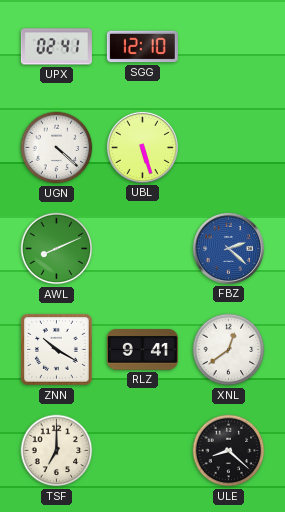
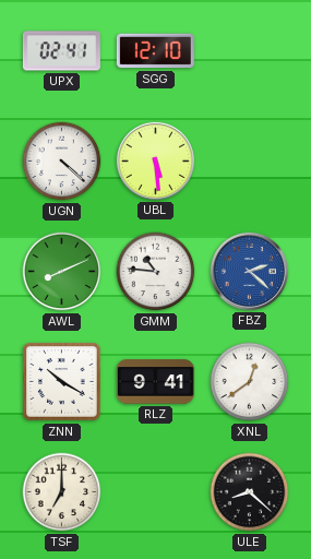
UBL: 5:27 -> 5:29 (155, 160)
GMM: none -> 10:46 (156, 272)
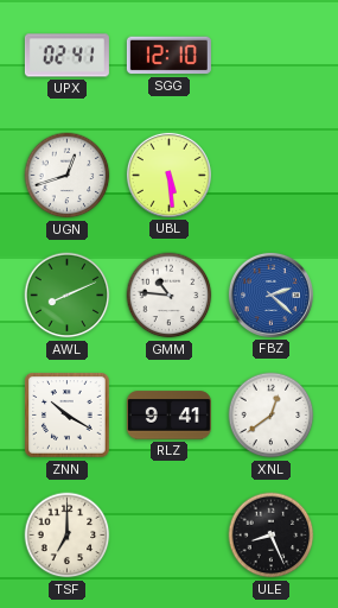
UGN: 4:22 -> 12:42 (68, 176)
ULE: 8:22 -> 8:26 (272, 536)
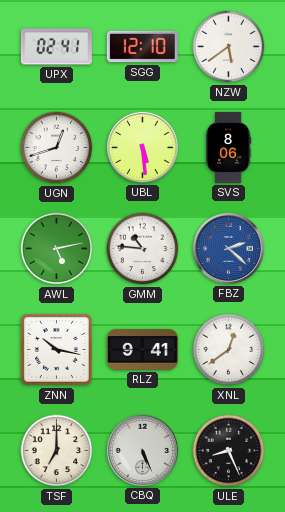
NZW: none -> 5:39 (229, 47)
SVS: none -> 8:06 (228, 147)
AWL: 8:11 -> 5:13 (57, 249)
ZNN: 10:20 -> 10:17 (57, 350)
CBQ: none -> 5:26 (142, 450)
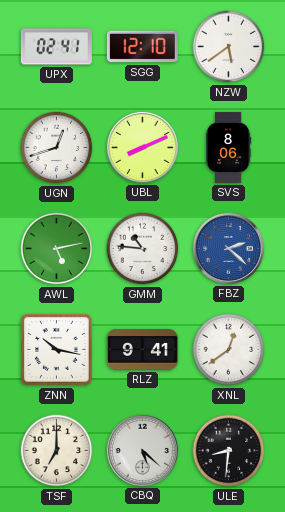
UBL: 5:29 -> 8:11 (142, 147)
CBQ: 5:26 -> 5:22 (142, 450)
ULE: 8:26 -> 8:31 (229, 451)
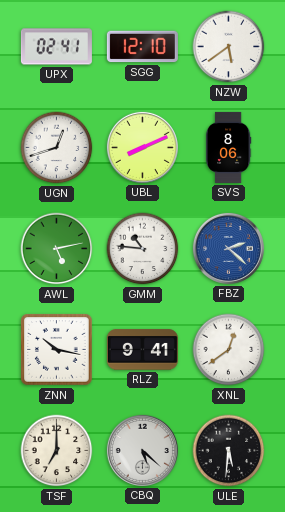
ULE: 8:31 -> 5:31 (229, 451)
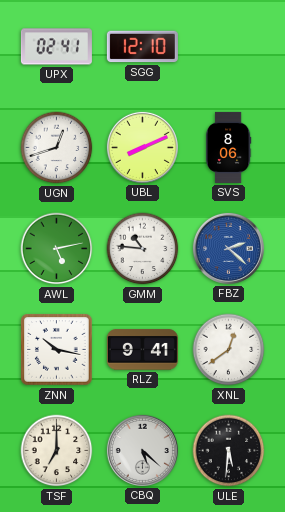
NZW: 5:39 -> none (229, 47)
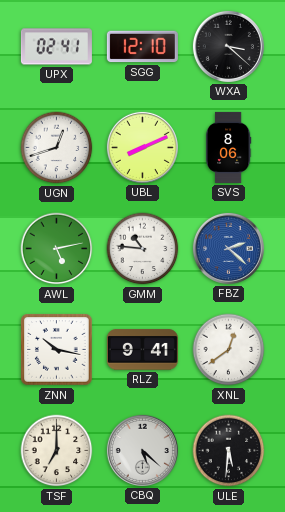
WXA: none -> 3:22 (228, 46)
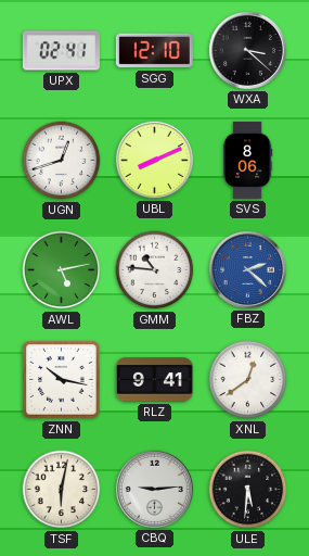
TSF: 7:00 -> 6:02 (62, 490)
CBQ: 5:22 -> 9:14 (154, 489)
